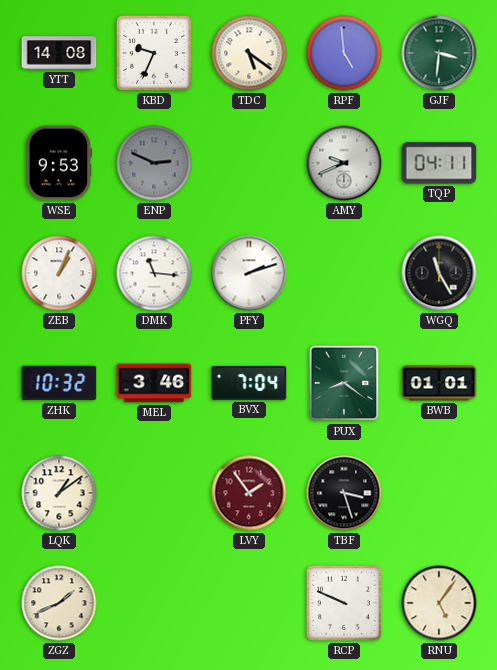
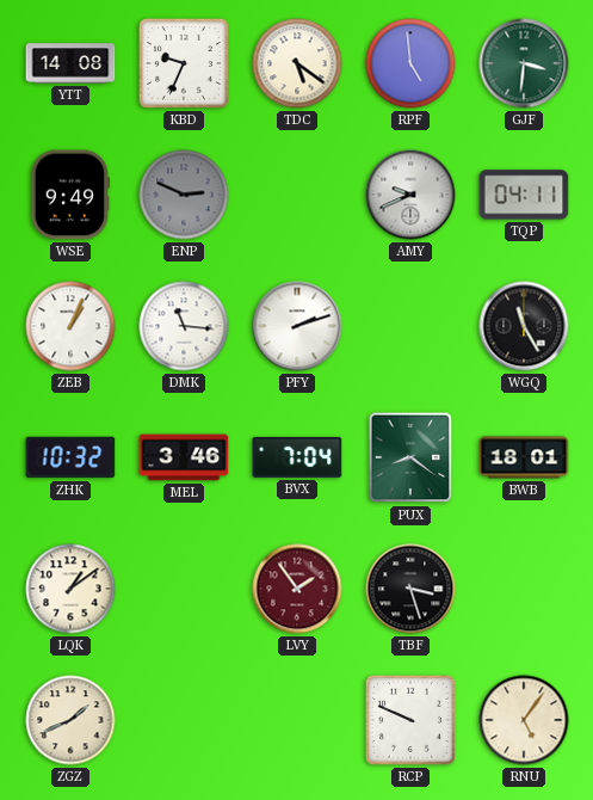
WSE: 9:53 -> 9:49 (70, 195)
BWB: 01:01 -> 18:01 (524, 457)
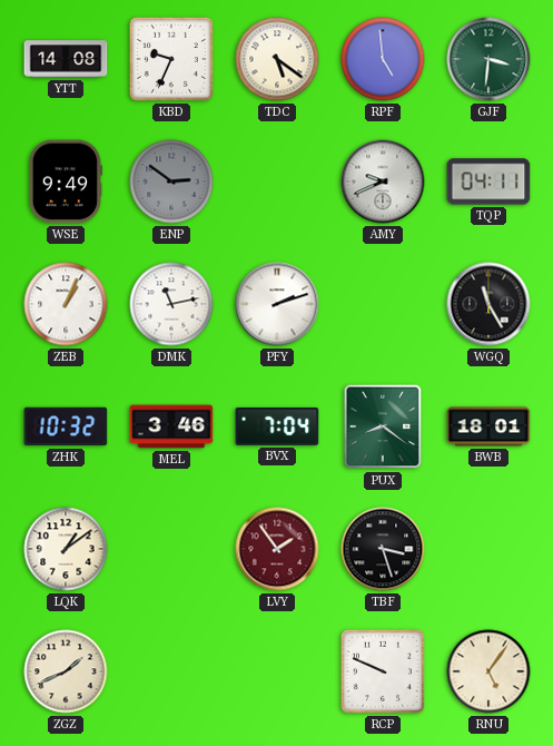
ENP: 2:49 -> 2:51 (171, 181)
DMK: 11:16 -> 11:13 (171, 304)
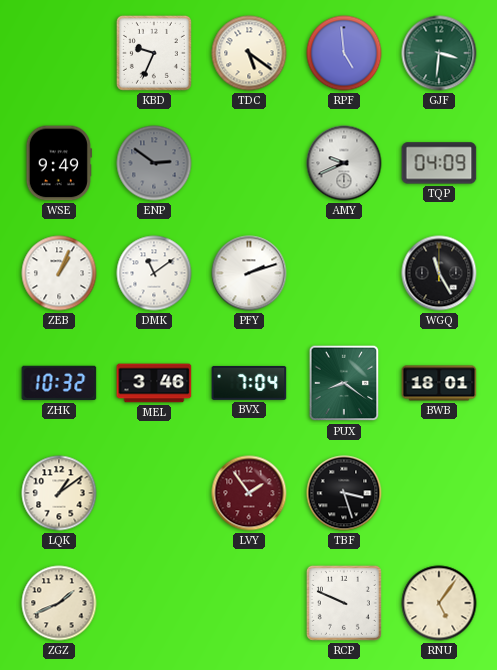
YTT: 14:08 -> none (66, 59)
TQP: 04:11 -> 04:09 (439, 163)
DMK: 11:13 -> 11:09 (154, 273)
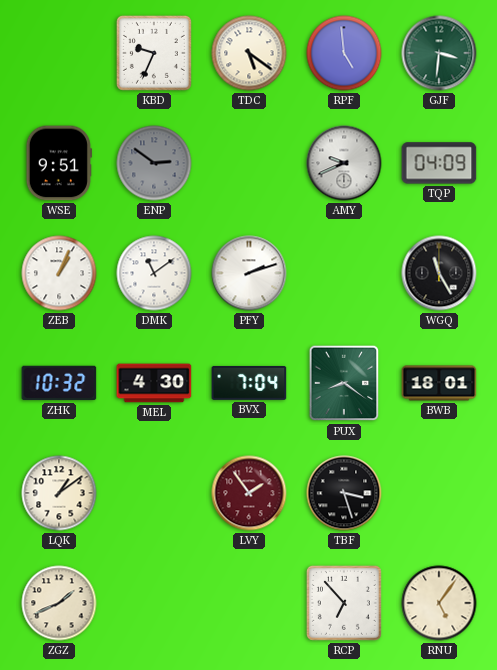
WSE: 9:49 -> 9:51 (59, 163)
MEL: 3:46 -> 4:30 (154, 383)
RCP: 9:49 -> 6:53 (344, 603)
